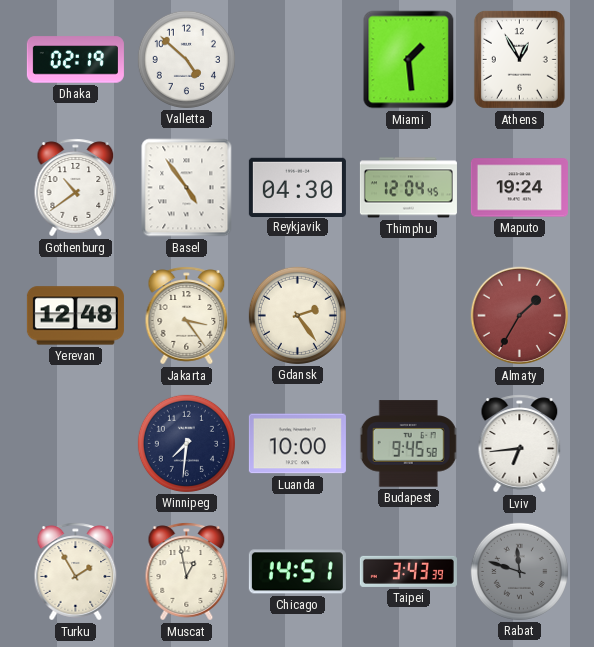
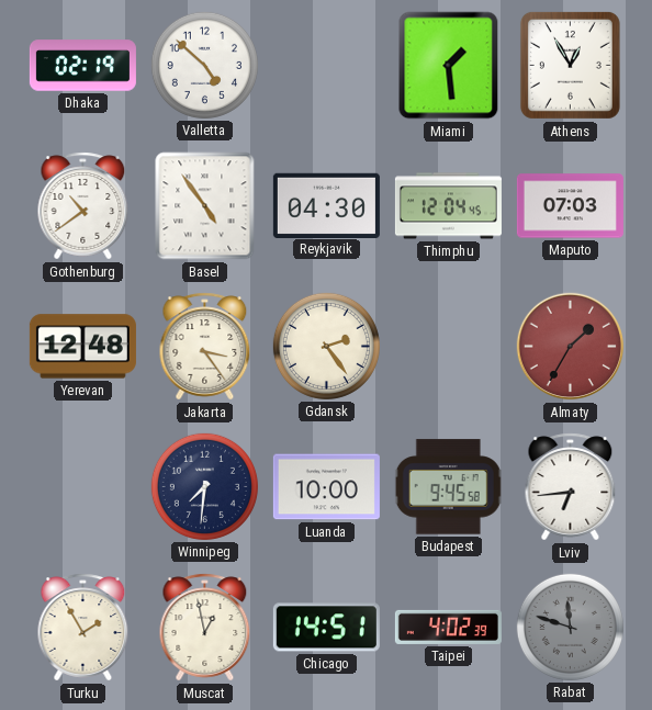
Maputo: 19:24 -> 07:03 (570, 206)
Taipei: 3:43 -> 4:02 (448, 627)
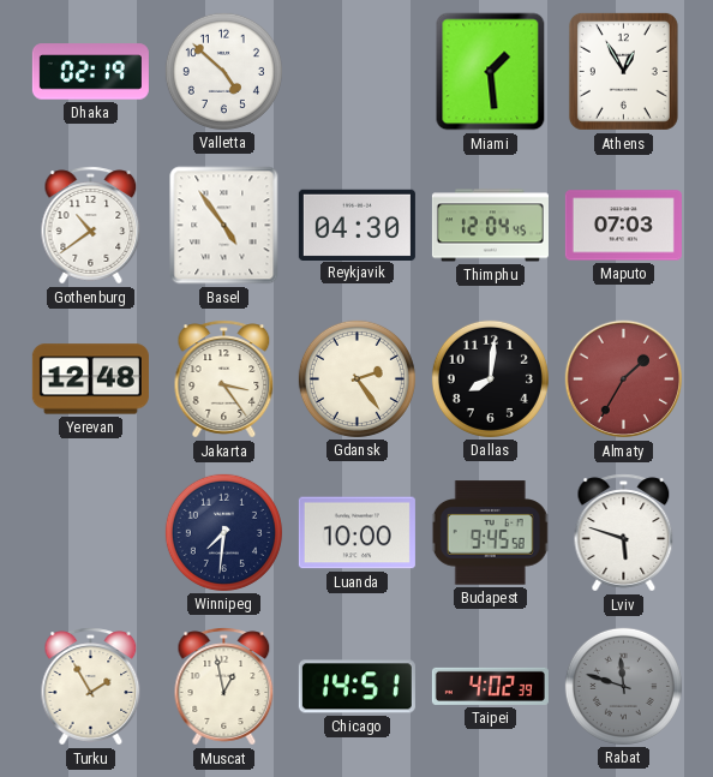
Dallas: none -> 8:01 (490, 378)
Lviv: 6:44 -> 5:48 (624, 533)
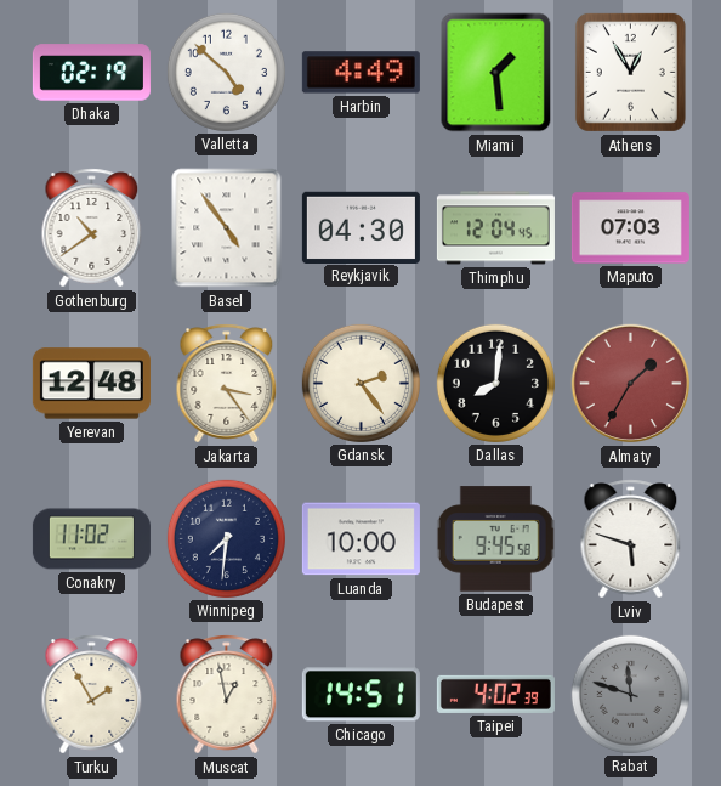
Harbin: none -> 4:49 (360, 73)
Conakry: none -> 11:02 (91, 539)
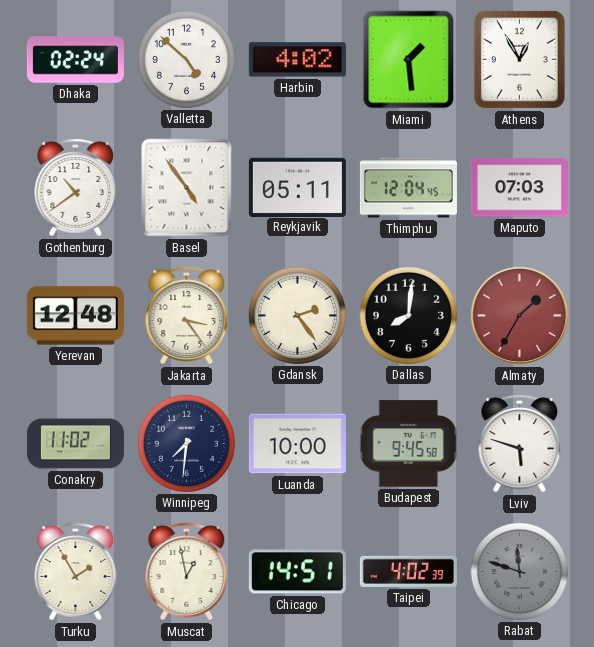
Dhaka: 02:19 -> 02:24 (75, 60)
Harbin: 4:49 -> 4:02 (297, 60)
Reykjavik: 04:30 -> 05:11 (297, 187)
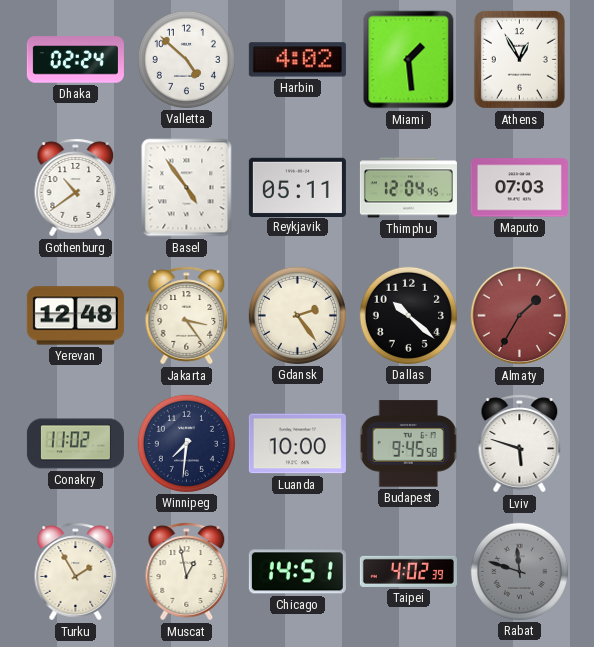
Dallas: 8:01 -> 10:22 (408, 315)
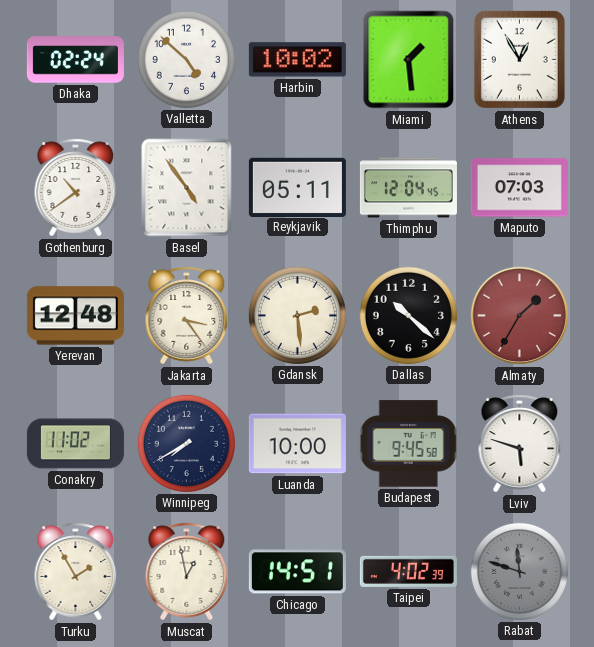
Harbin: 4:02 -> 10:02 (297, 60)
Gdansk: 2:24 -> 2:29 (297, 315)
Winnipeg: 7:31 -> 7:40 (186, 443)
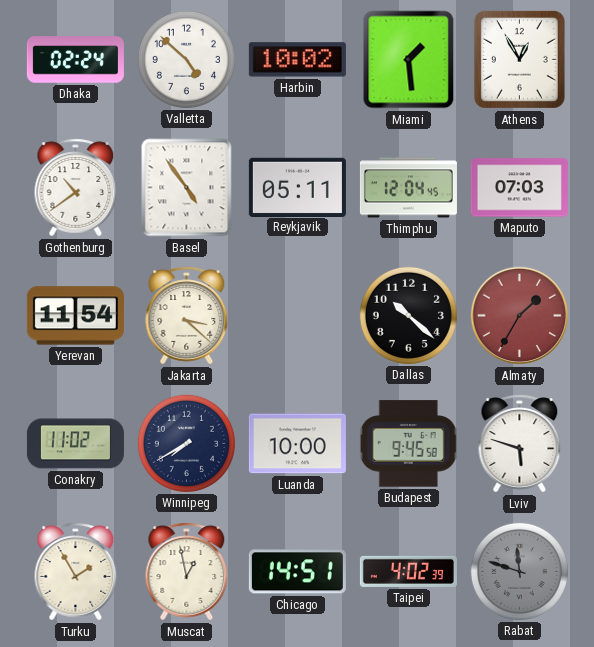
Yerevan: 12:48 -> 11:54 (75, 316)
Jakarta: 3:24 -> 3:22 (187, 316)
Gdansk: 2:29 -> none (297, 315)
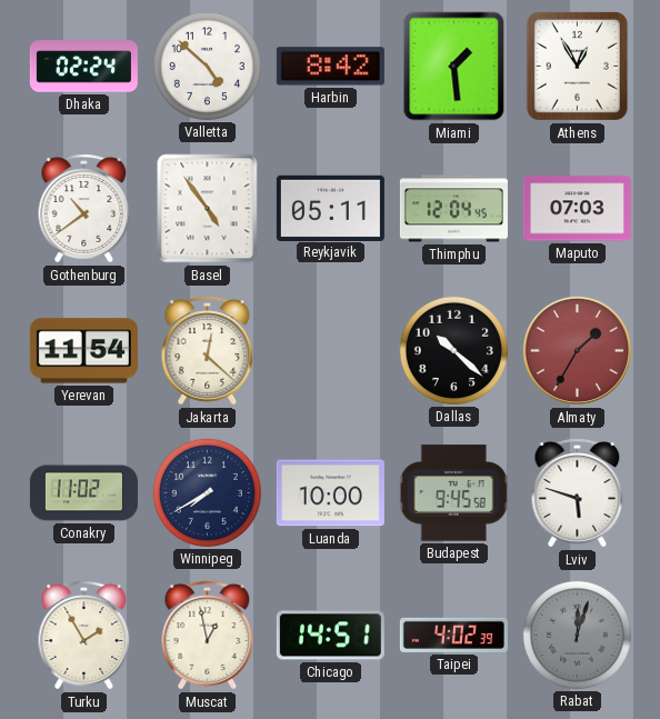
Harbin: 10:02 -> 8:42 (330, 67)
Jakarta: 3:22 -> 12:22 (208, 351)
Rabat: 11:48 -> 12:03 (577, 635)
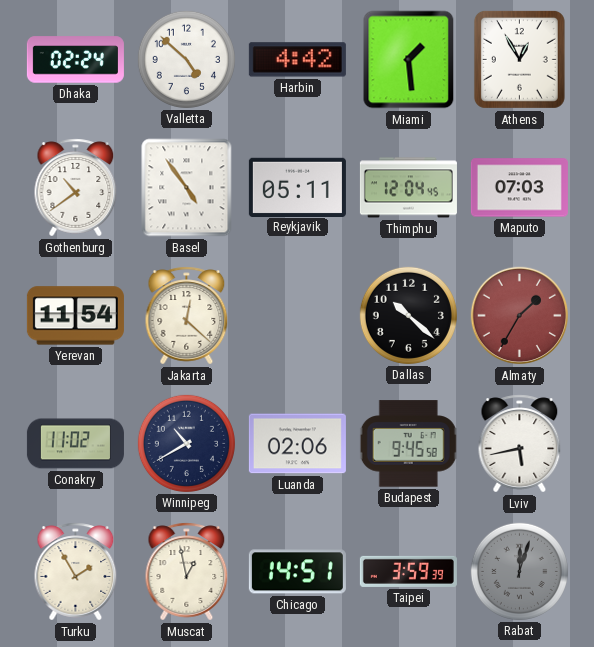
Harbin: 8:42 -> 4:42 (297, 60)
Winnipeg: 7:40 -> 10:40 (186, 443)
Luanda: 10:00 -> 02:06 (297, 444)
Lviv: 5:48 -> 5:43 (520, 444)
Taipei: 4:02 -> 3:59 (408, 571)
